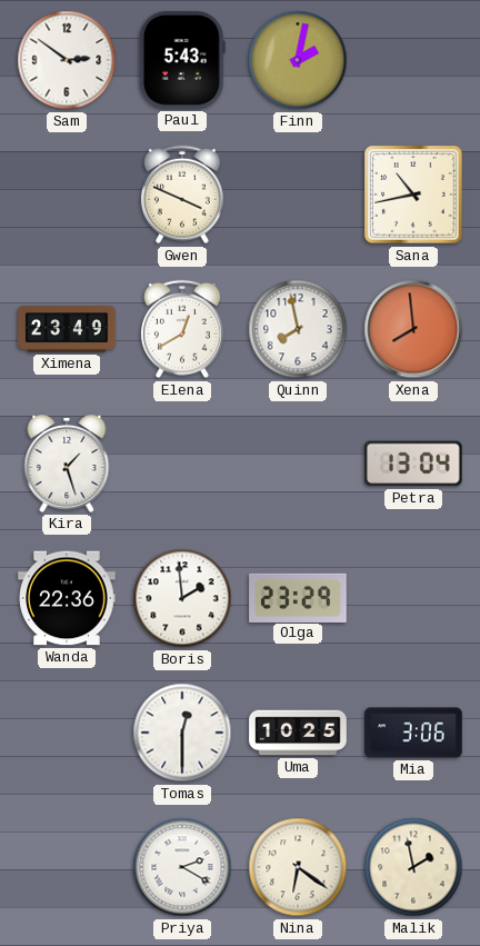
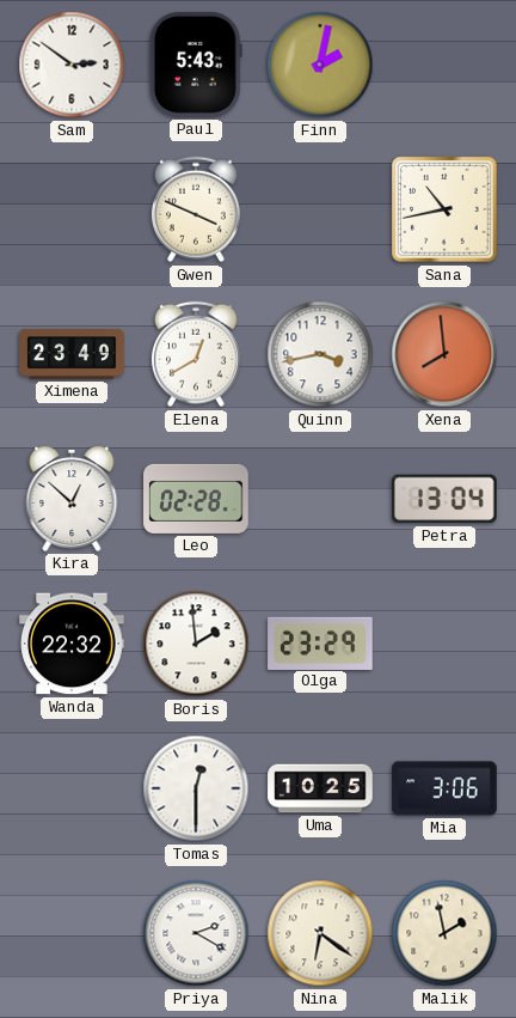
Quinn: 7:58 -> 3:43 (320, 354)
Kira: 1:27 -> 12:52 (72, 499)
Leo: none -> 02:28 (196, 499)
Wanda: 22:36 -> 22:32 (72, 644)
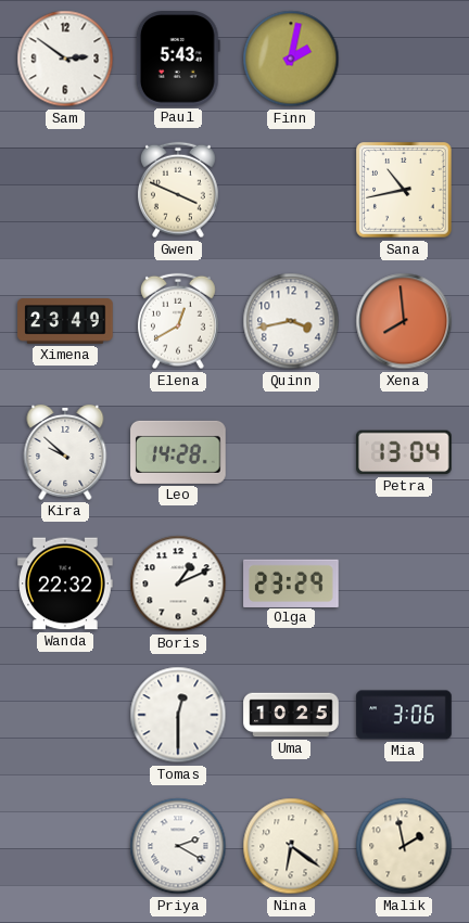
Kira: 12:52 -> 9:52 (65, 452)
Leo: 02:28 -> 14:28 (178, 452)
Boris: 1:59 -> 1:11 (178, 584)
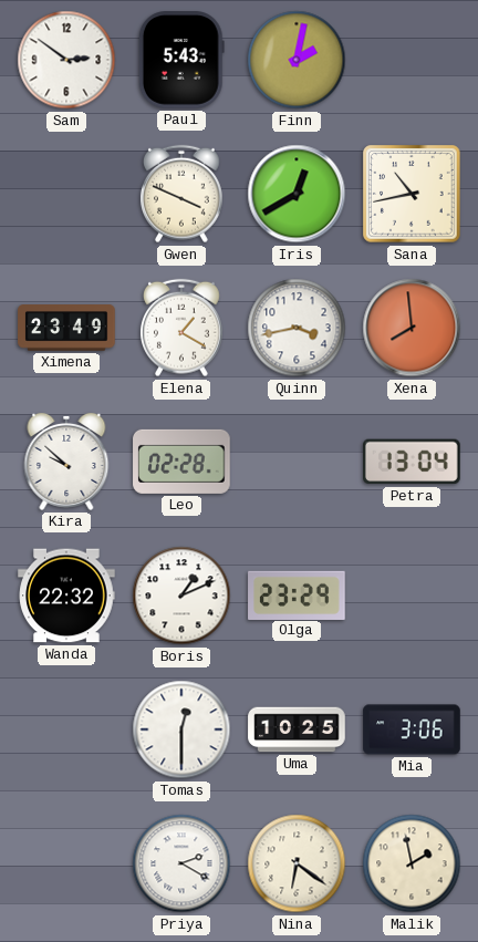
Iris: none -> 12:40 (297, 194)
Elena: 12:40 -> 1:20 (181, 328)
Leo: 14:28 -> 02:28 (181, 462)
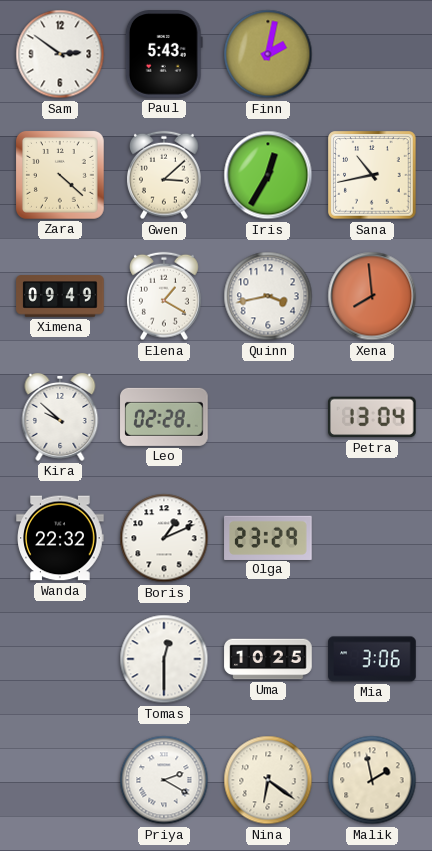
Zara: none -> 4:22 (60, 175)
Gwen: 3:49 -> 3:08 (164, 175)
Iris: 12:40 -> 12:35 (268, 175)
Ximena: 23:49 -> 09:49 (60, 296)
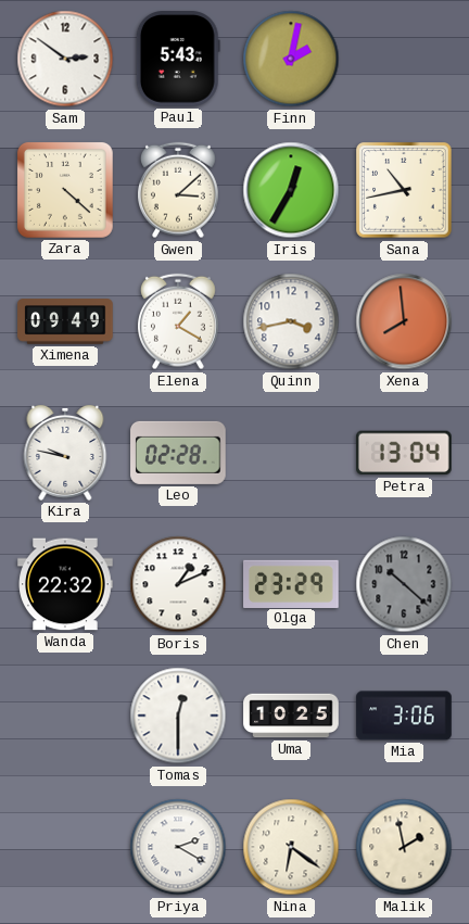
Kira: 9:52 -> 9:47 (65, 453)
Chen: none -> 10:22 (404, 584)
